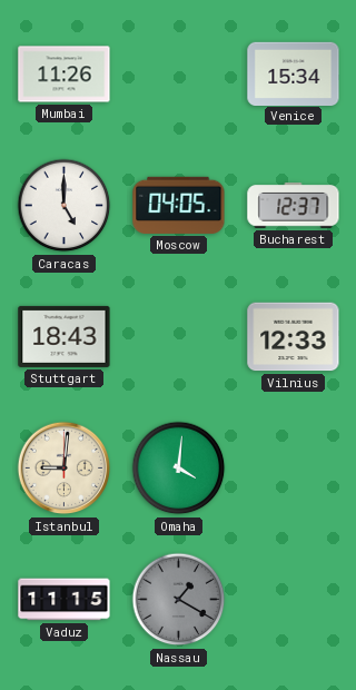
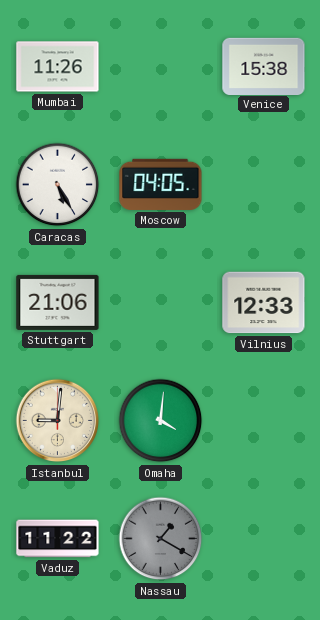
Venice: 15:34 -> 15:38 (264, 66)
Caracas: 5:00 -> 5:25 (58, 185)
Bucharest: 12:37 -> none (294, 206)
Stuttgart: 18:43 -> 21:06 (58, 302)
Vaduz: 11:15 -> 11:22 (58, 539)
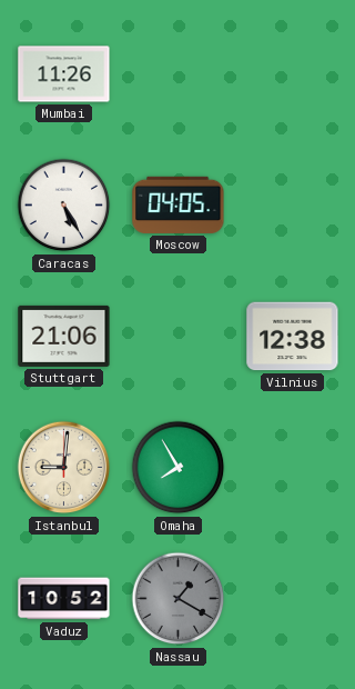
Venice: 15:38 -> none (264, 66)
Vilnius: 12:33 -> 12:38 (293, 337)
Omaha: 4:01 -> 7:55 (179, 468)
Vaduz: 11:22 -> 10:52 (64, 599)
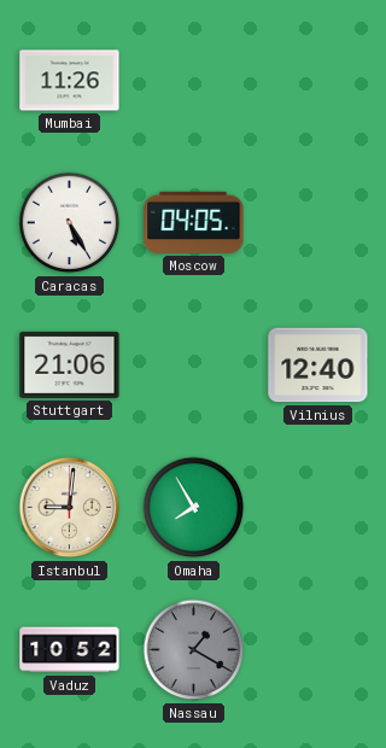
Vilnius: 12:38 -> 12:40 (318, 366)
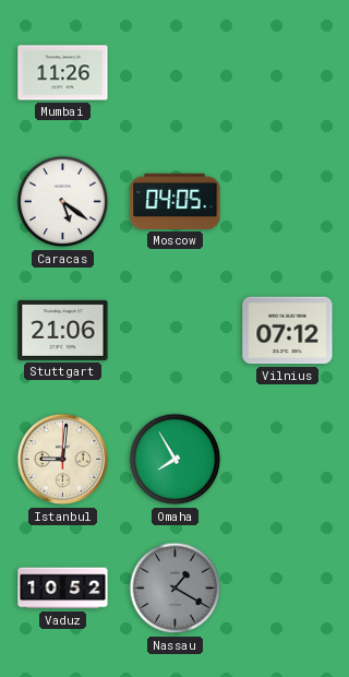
Caracas: 5:25 -> 5:21 (63, 202)
Vilnius: 12:40 -> 07:12 (288, 331)
